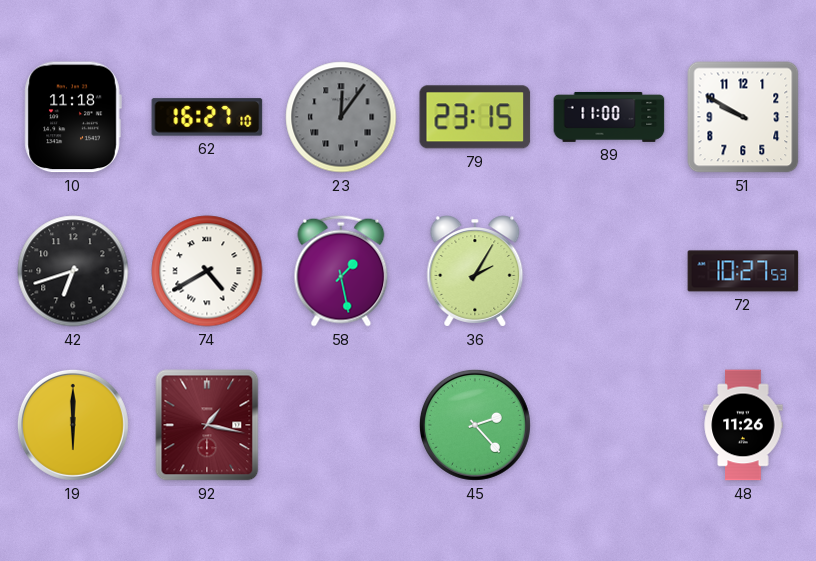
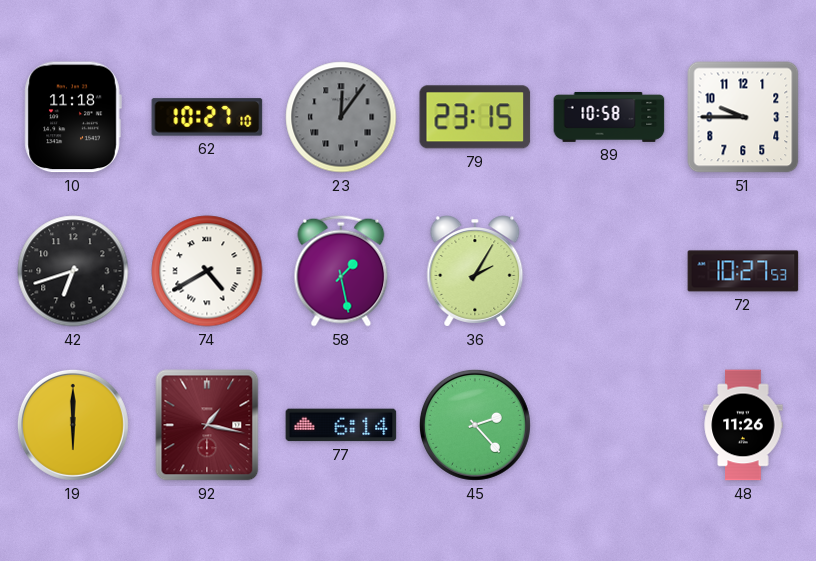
62: 16:27 -> 10:27 (207, 117)
89: 11:00 -> 10:58 (609, 117)
51: 9:50 -> 9:45 (743, 117)
77: none -> 6:14 (341, 425)
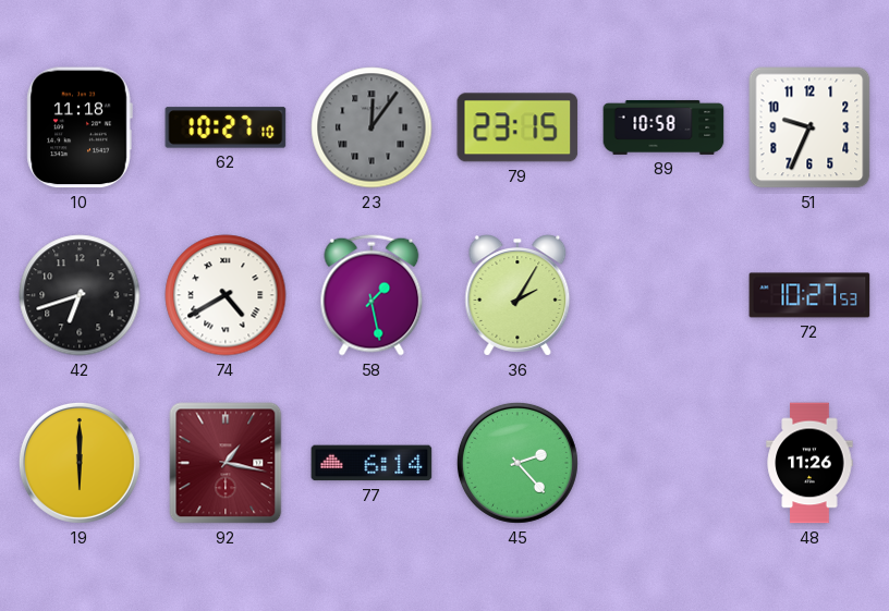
51: 9:45 -> 9:34 (809, 127)
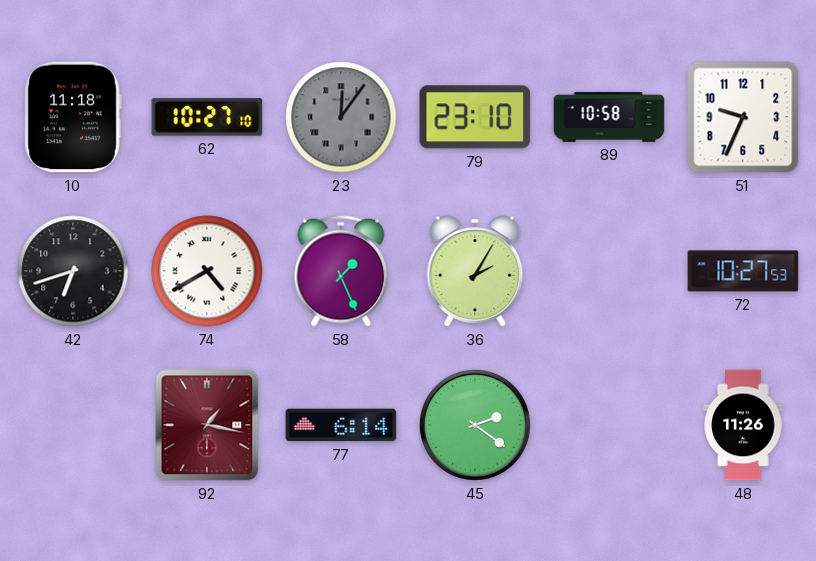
79: 23:15 -> 23:10 (475, 117)
58: 1:28 -> 1:26 (341, 271)
19: 6:00 -> none (80, 463)
45: 2:23 -> 2:21 (475, 425)
